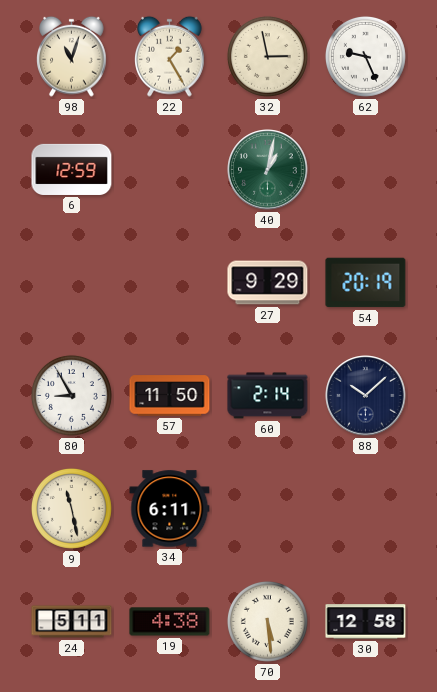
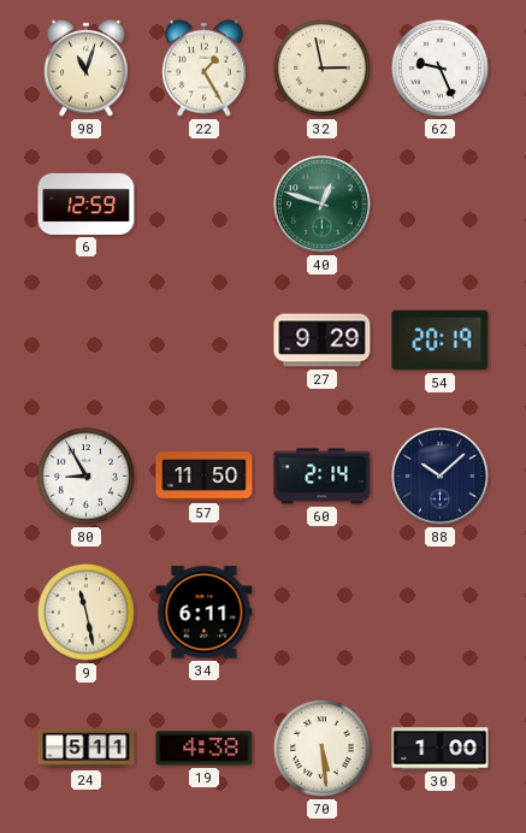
40: 1:02 -> 12:48 (323, 205)
30: 12:58 -> 1:00 (441, 749)
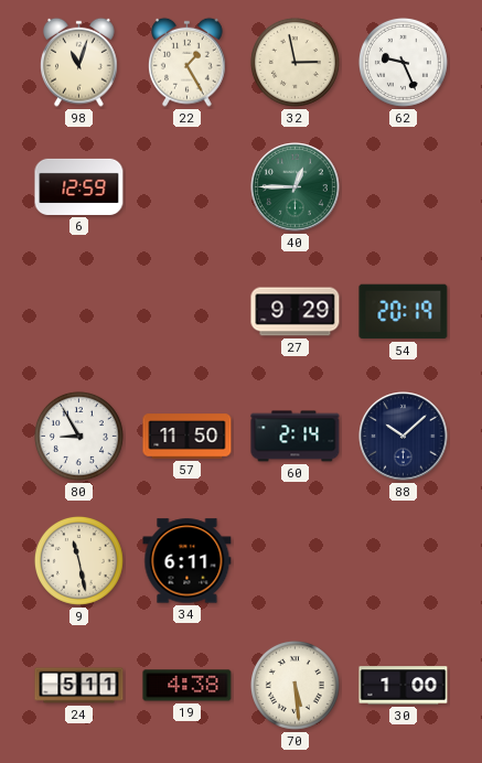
40: 12:48 -> 12:45 (296, 187)
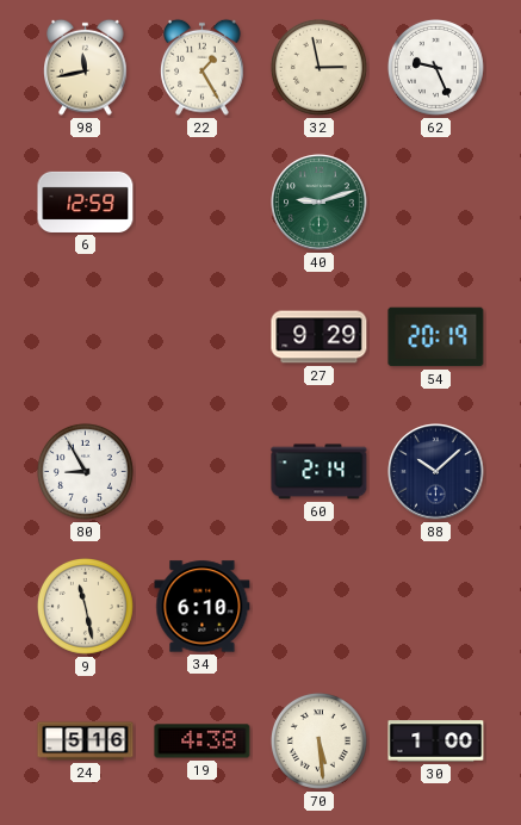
98: 11:03 -> 11:43 (86, 67)
40: 12:45 -> 9:12 (320, 203)
57: 11:50 -> none (188, 437)
34: 6:11 -> 6:10 (203, 607)
24: 5:11 -> 5:16 (86, 742)
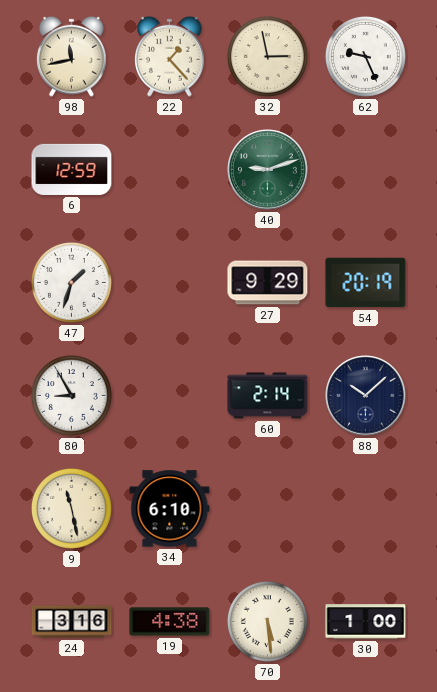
22: 1:25 -> 1:23 (170, 56)
47: none -> 1:33 (71, 282)
24: 5:16 -> 3:16 (72, 622)
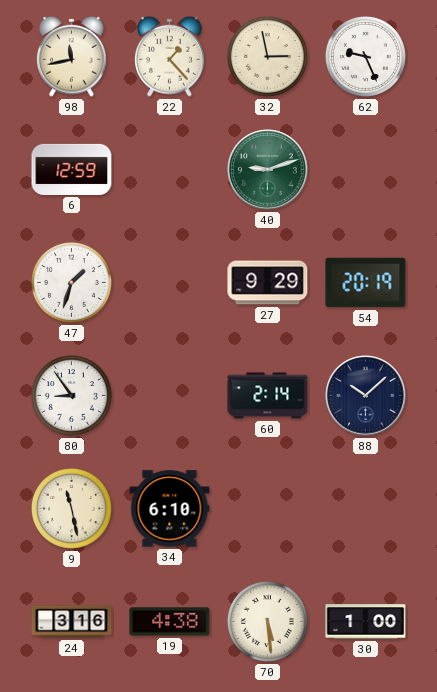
80: 8:55 -> 8:54 (71, 395)
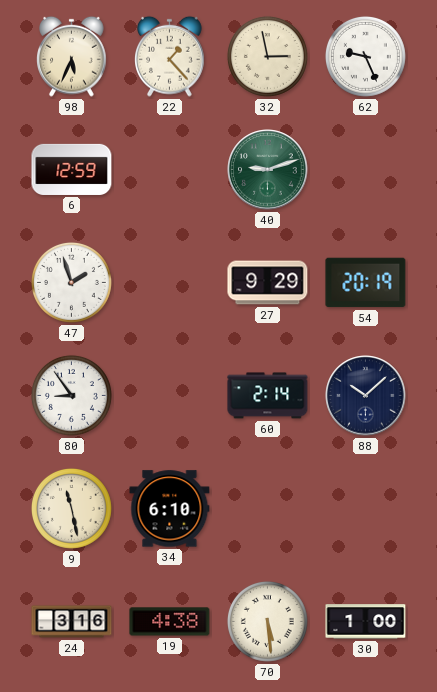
98: 11:43 -> 5:34 (72, 56)
47: 1:33 -> 1:57 (71, 282)
